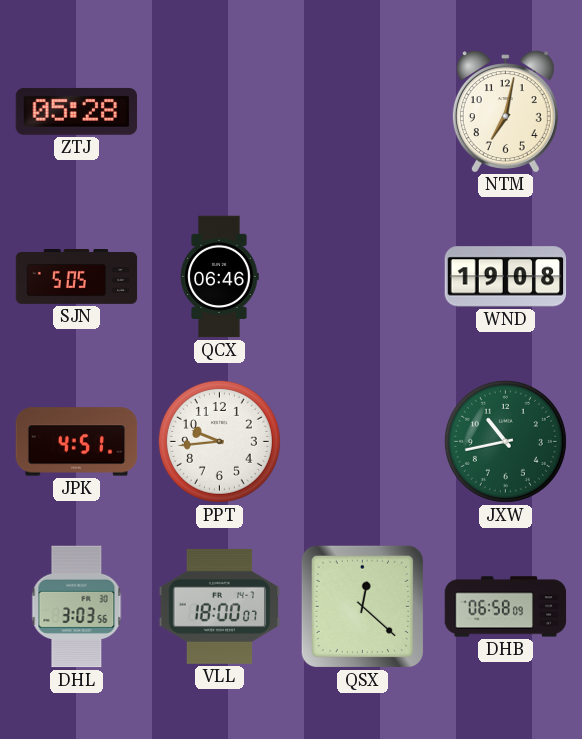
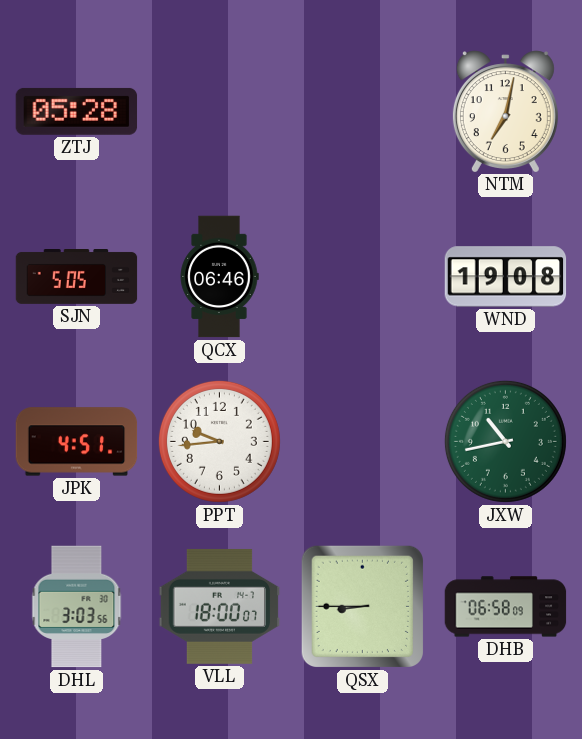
QSX: 12:22 -> 8:45 (362, 606)
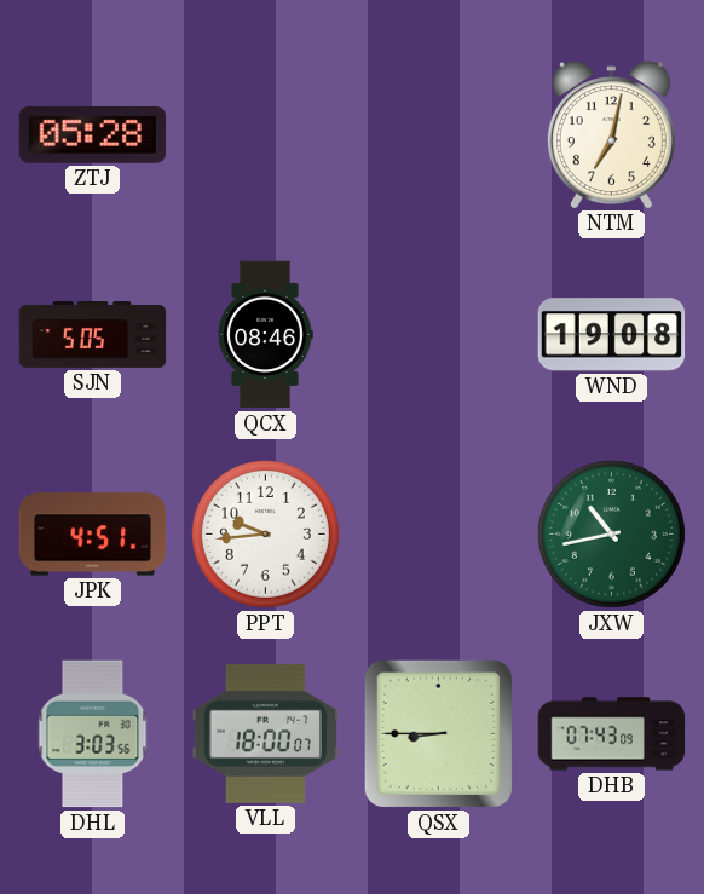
QCX: 06:46 -> 08:46 (265, 335)
DHB: 06:58 -> 07:43 (612, 734)
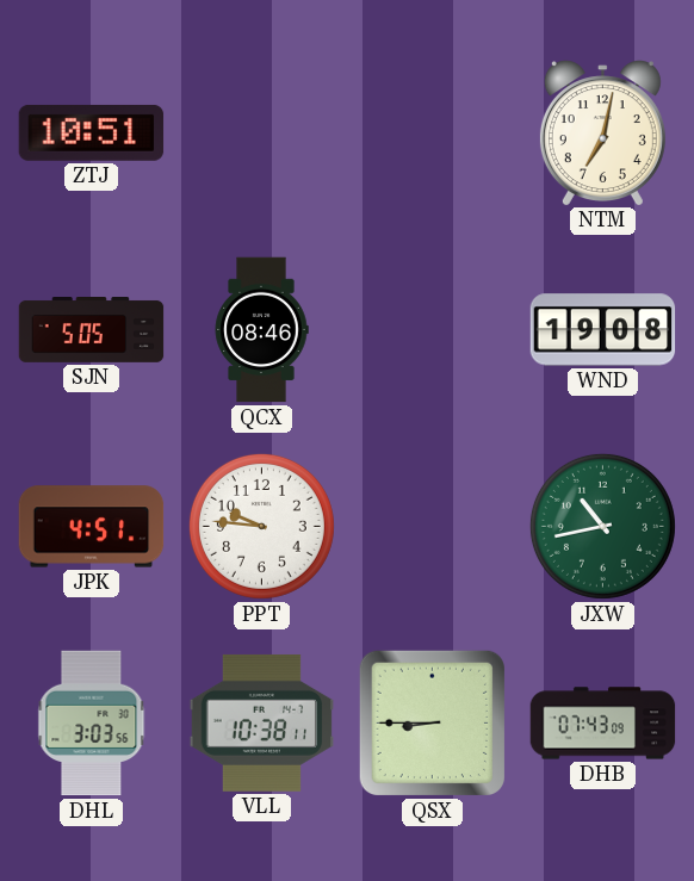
ZTJ: 05:28 -> 10:51 (92, 132)
PPT: 9:44 -> 9:46 (261, 526)
VLL: 18:00 -> 10:38 (262, 722)
